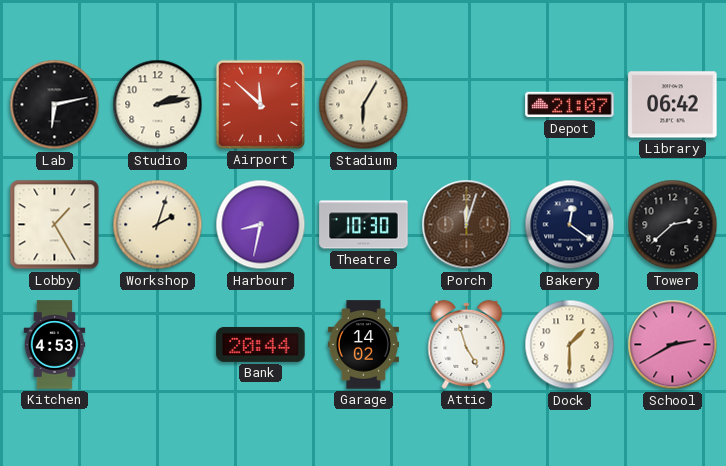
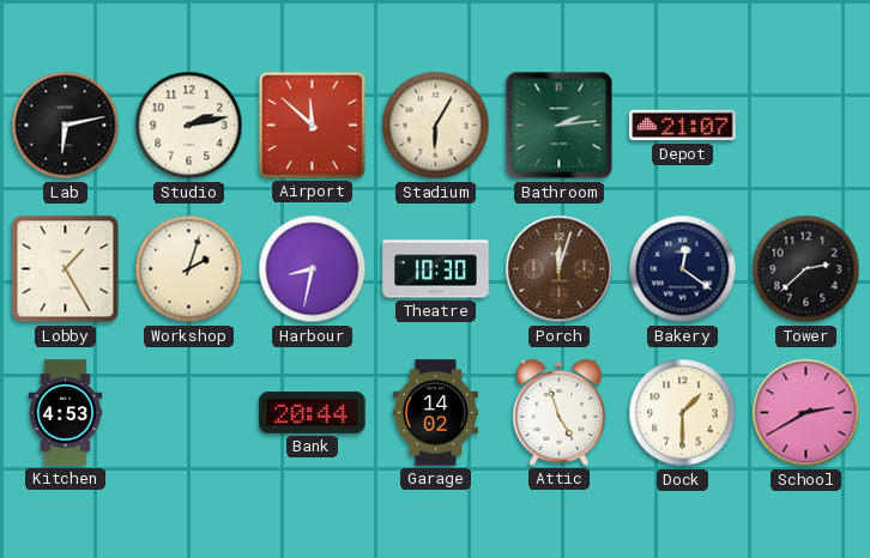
Bathroom: none -> 2:14 (560, 126)
Library: 06:42 -> none (673, 105)
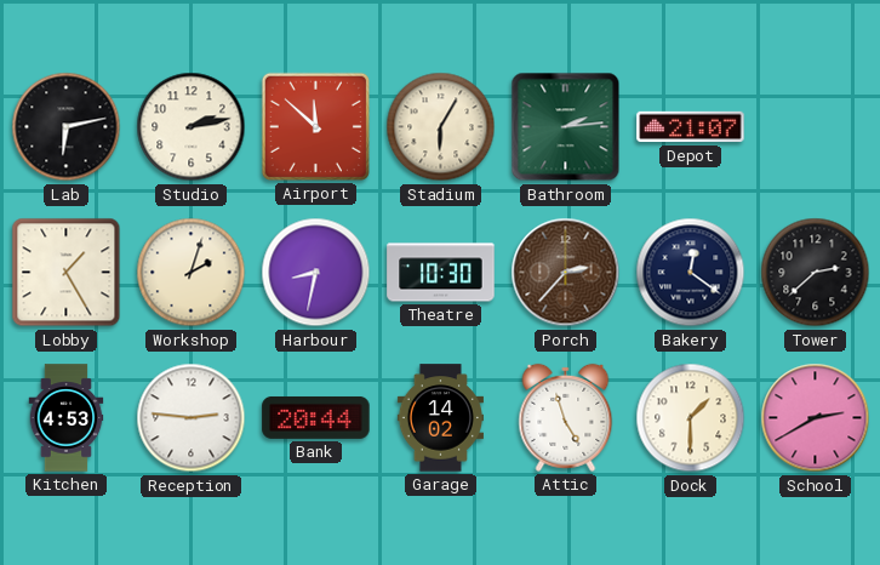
Porch: 12:03 -> 2:37 (566, 273)
Reception: none -> 2:46 (192, 418)
